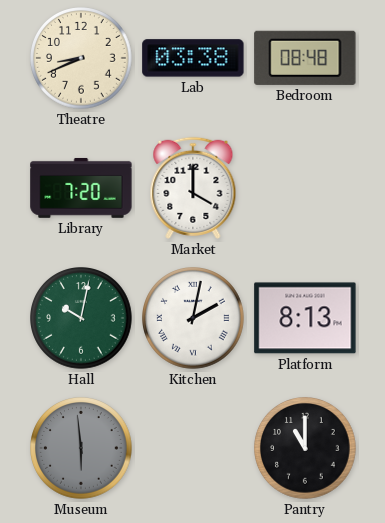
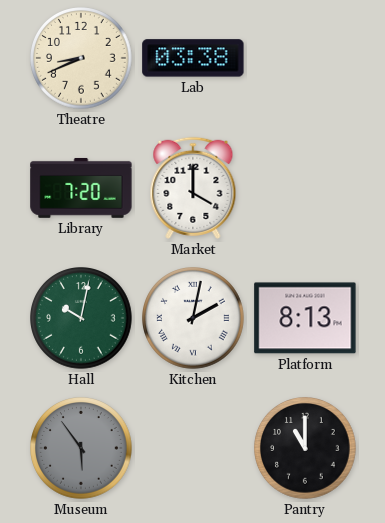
Bedroom: 08:48 -> none (305, 58)
Museum: 5:59 -> 5:54 (81, 448)
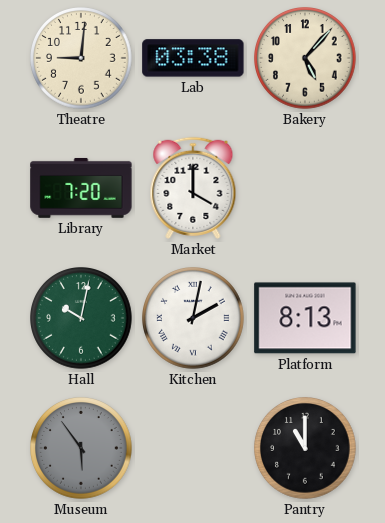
Theatre: 8:41 -> 9:01 (81, 58)
Bakery: none -> 5:07 (305, 58)
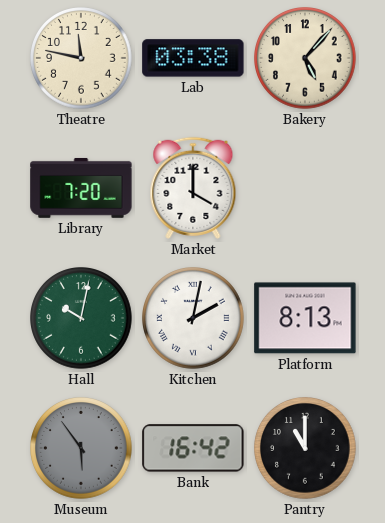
Theatre: 9:01 -> 11:47 (81, 58)
Bank: none -> 16:42 (193, 448)
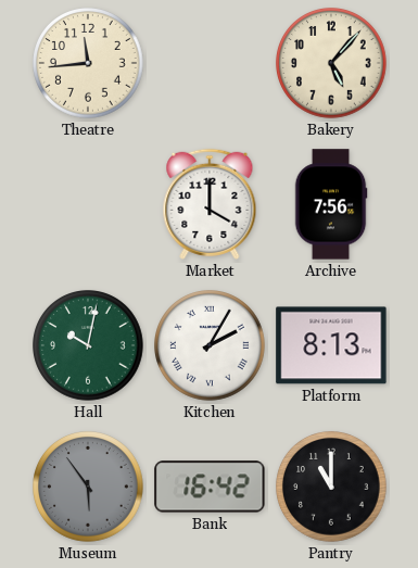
Theatre: 11:47 -> 11:44 (88, 63)
Lab: 03:38 -> none (193, 58)
Library: 7:20 -> none (81, 188)
Archive: none -> 7:56 (331, 204)
Kitchen: 2:02 -> 2:05 (210, 345)
